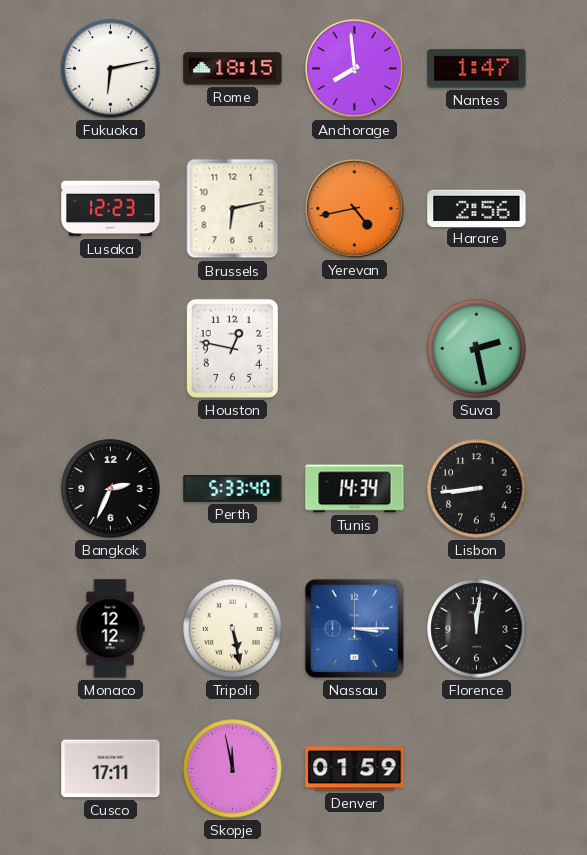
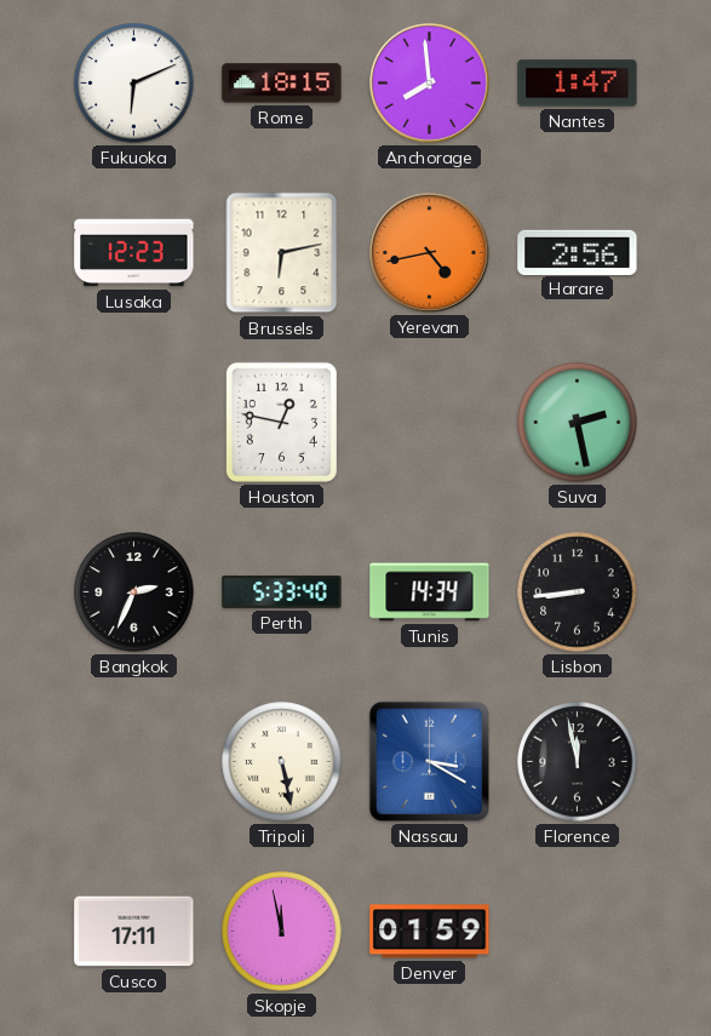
Fukuoka: 6:13 -> 6:11 (134, 84)
Monaco: 12:12 -> none (110, 629)
Nassau: 3:15 -> 3:20 (429, 761)
Florence: 12:01 -> 11:58 (578, 762)
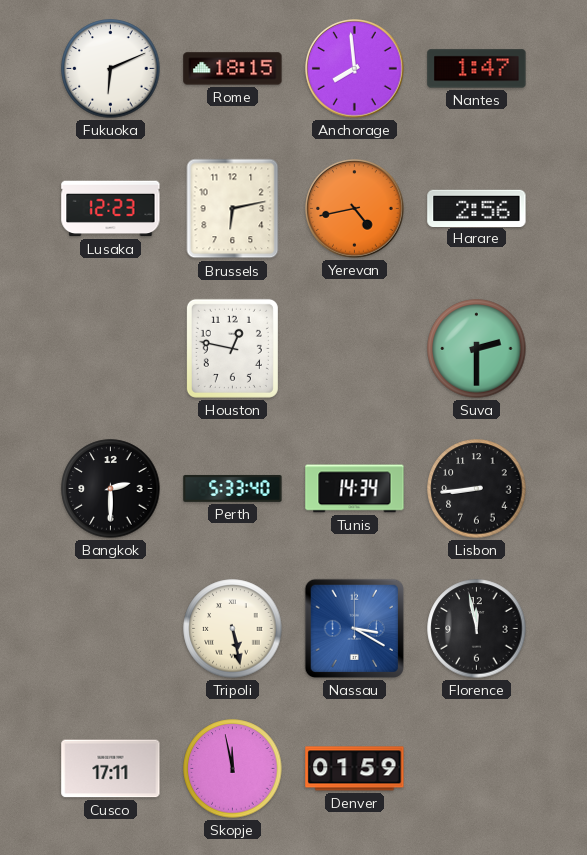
Suva: 2:28 -> 2:30 (477, 349)
Bangkok: 2:34 -> 2:30 (111, 489)
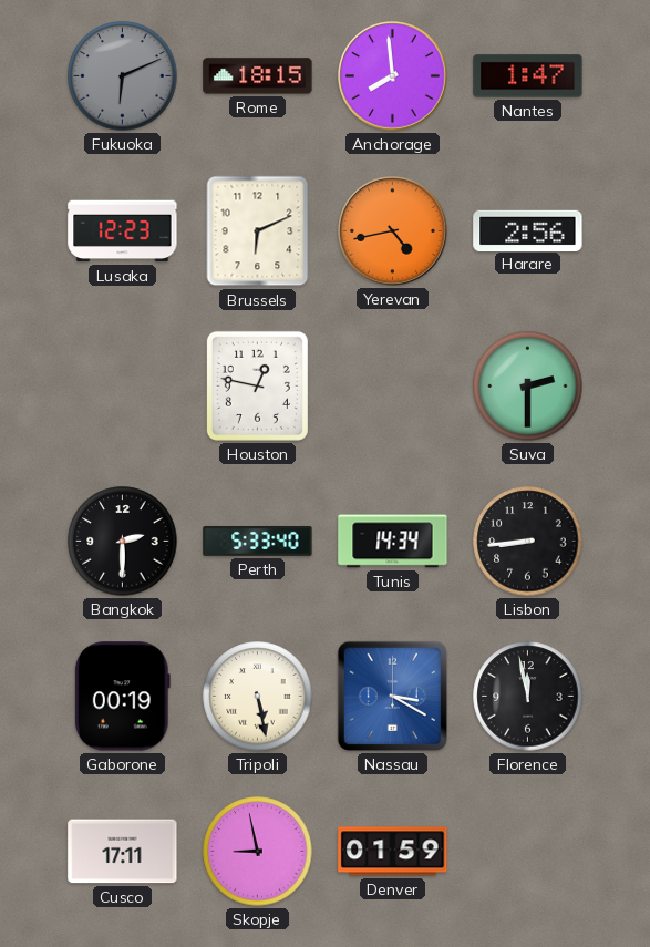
Fukuoka dial: white -> grey (123, 76)
Brussels: 6:13 -> 6:11 (258, 231)
Gaborone: none -> 00:19 (122, 697)
Skopje: 11:58 -> 8:58 (258, 852)
